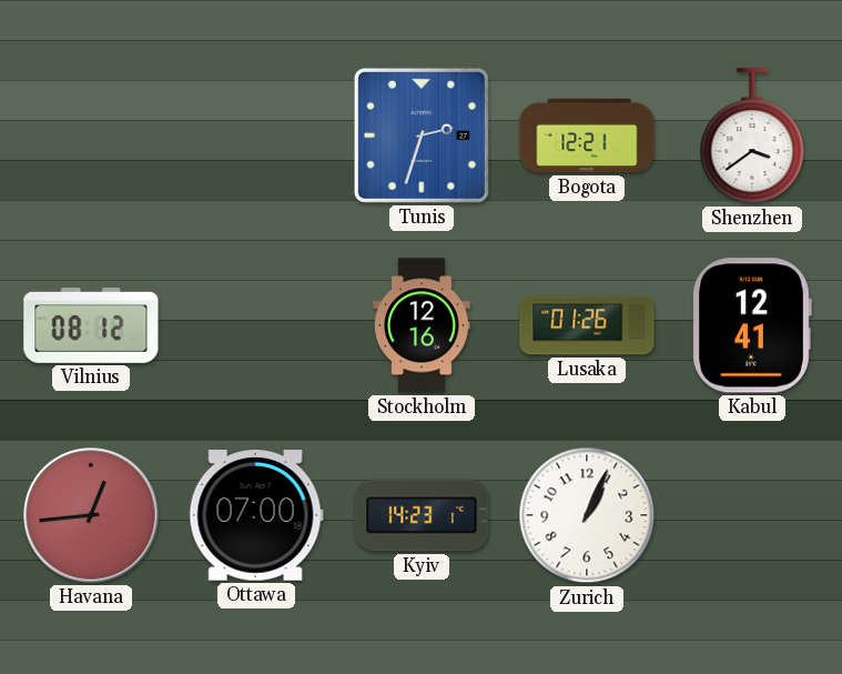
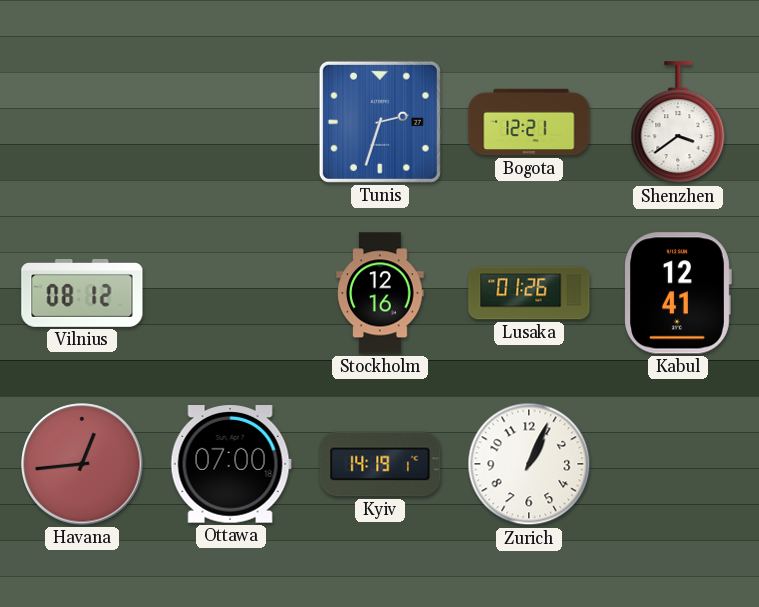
Kyiv: 14:23 -> 14:19 (380, 464)
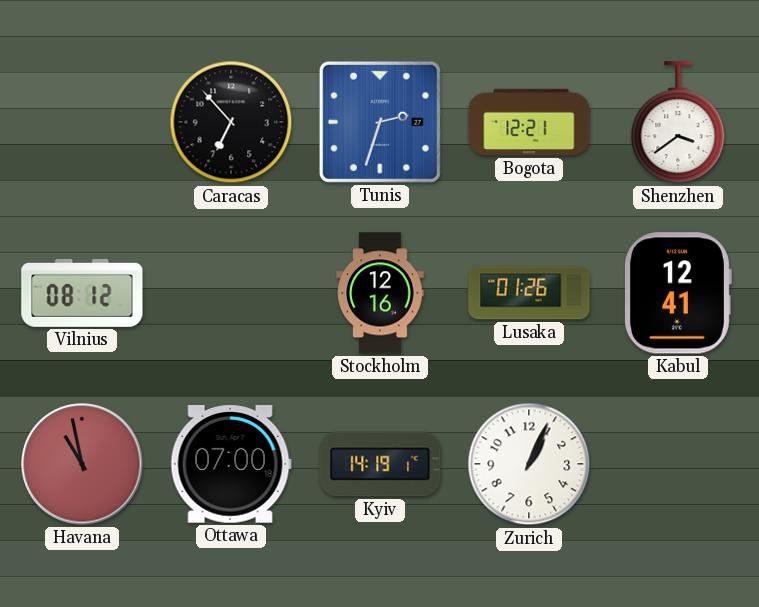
Caracas: none -> 6:53 (231, 122)
Havana: 12:44 -> 10:58 (82, 464)
